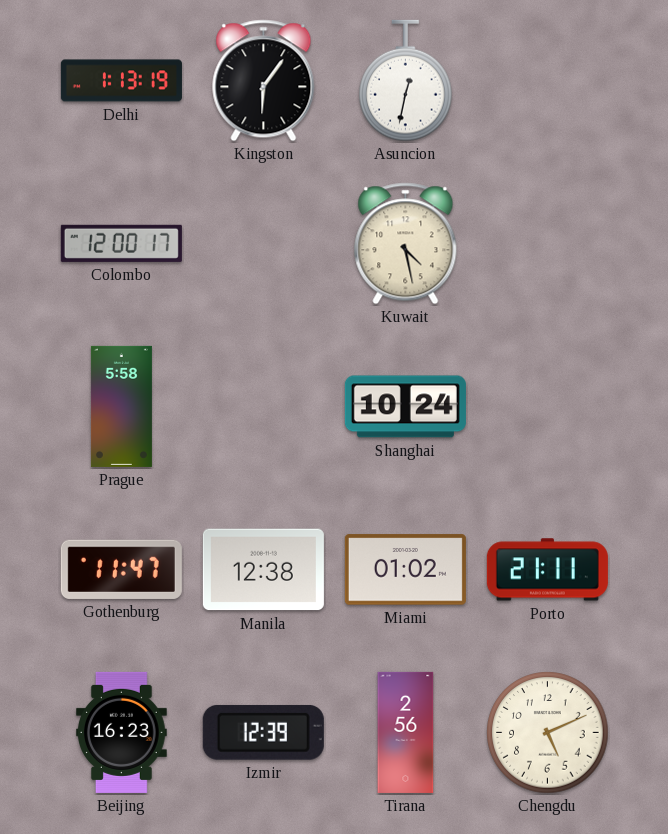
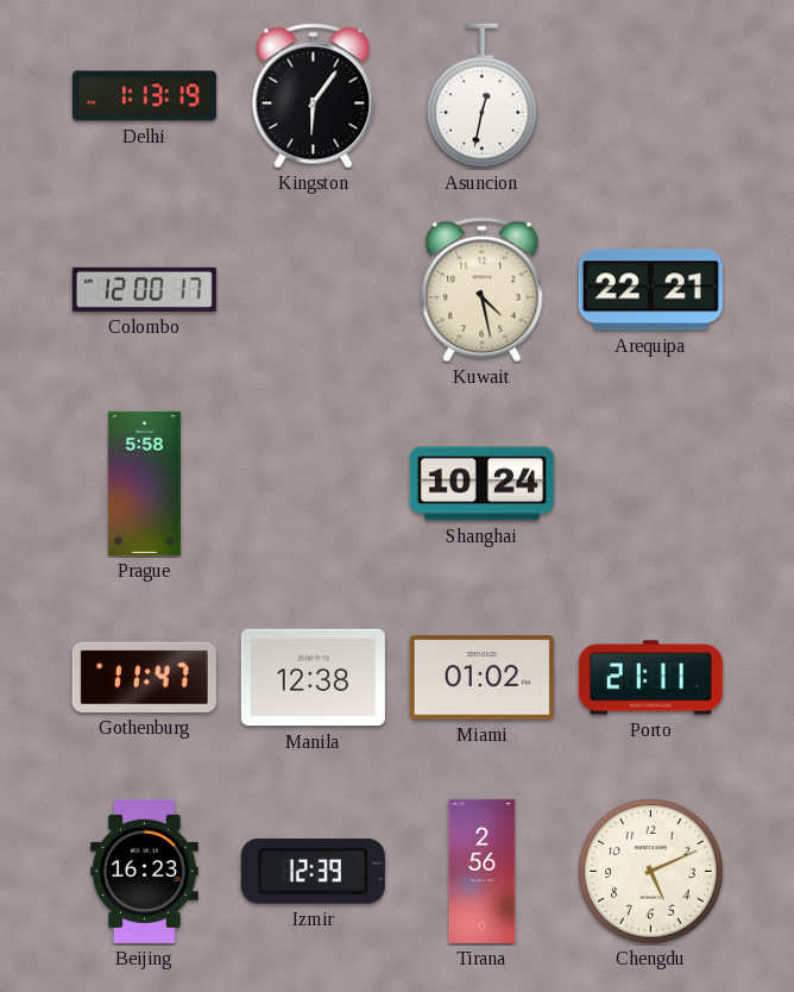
Arequipa: none -> 22:21 (650, 290)
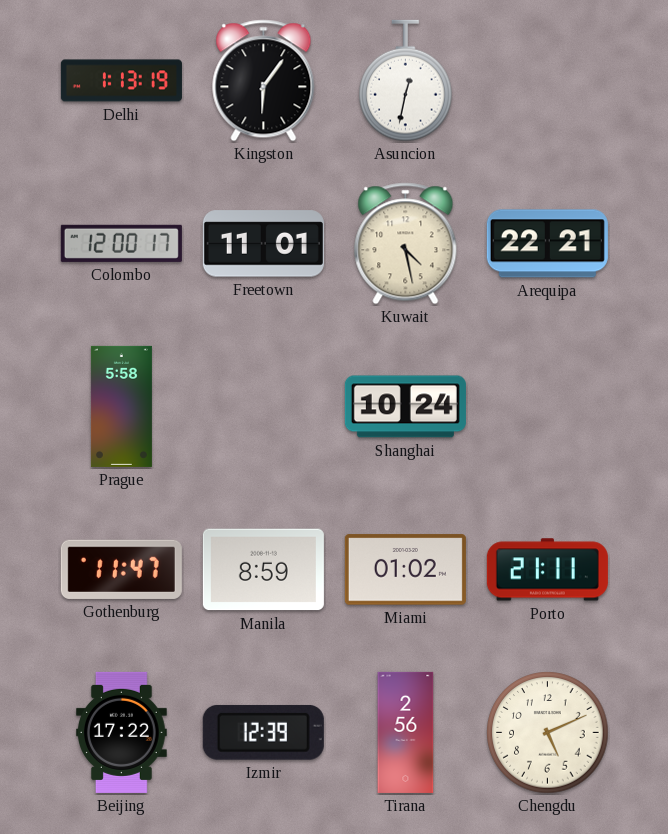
Freetown: none -> 11:01 (263, 244)
Manila: 12:38 -> 8:59 (263, 570)
Beijing: 16:23 -> 17:22 (122, 732)
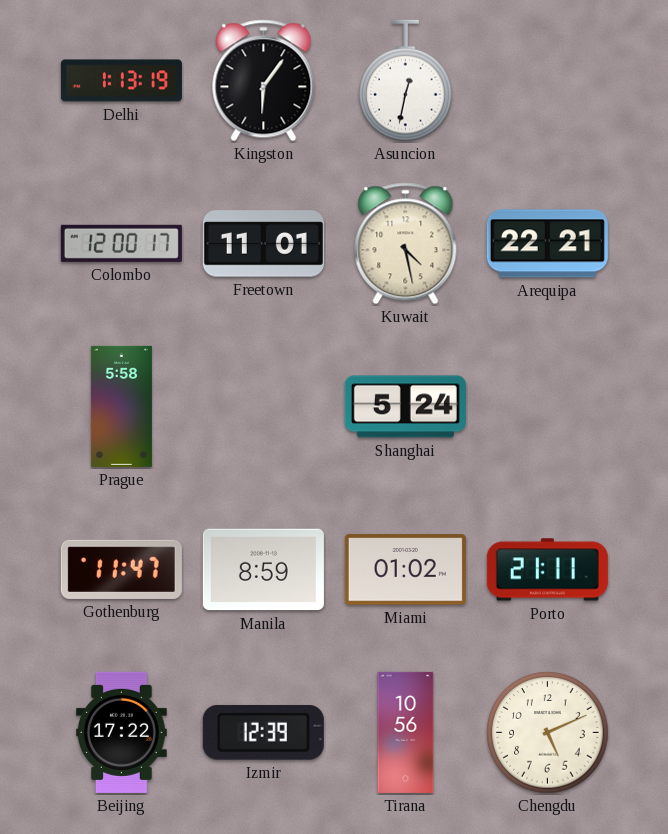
Shanghai: 10:24 -> 5:24 (405, 407)
Tirana: 2:56 -> 10:56 (406, 732)
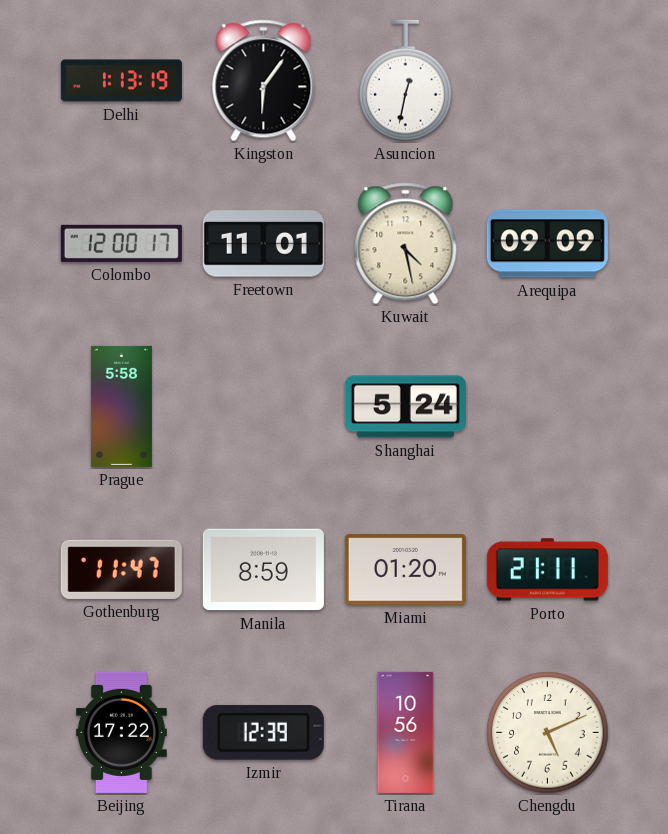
Arequipa: 22:21 -> 09:09 (547, 244)
Miami: 01:02 -> 01:20 (405, 570)
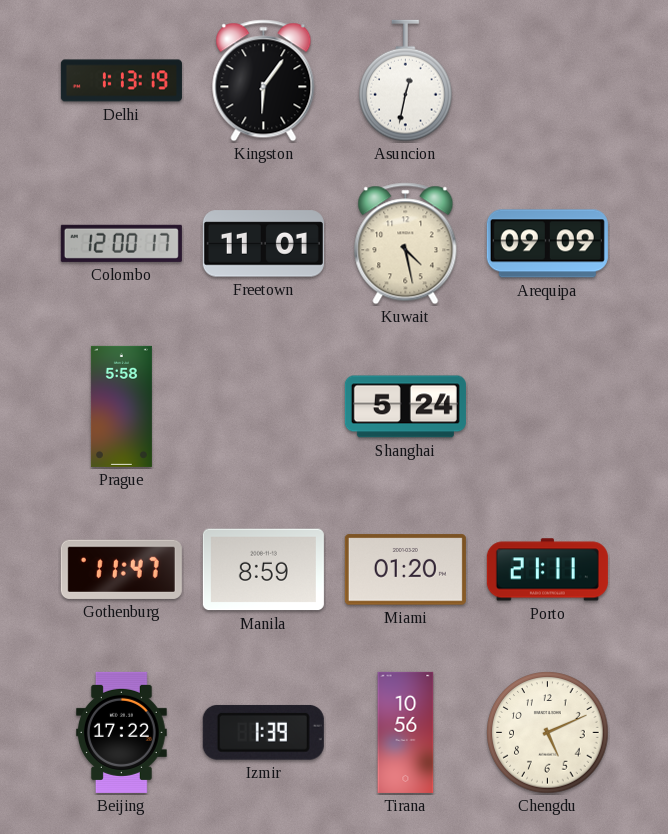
Izmir: 12:39 -> 1:39 (263, 732)
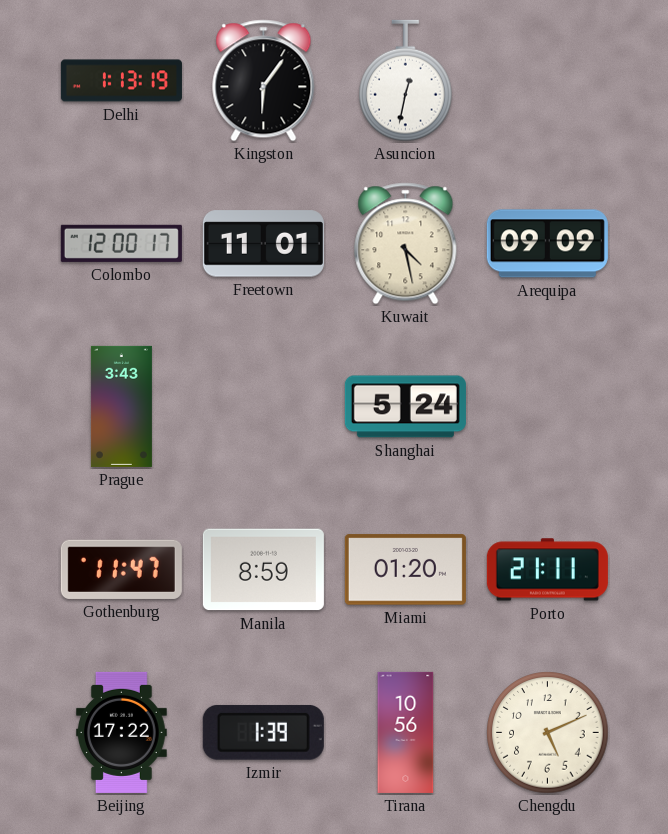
Prague: 5:58 -> 3:43 (121, 406)
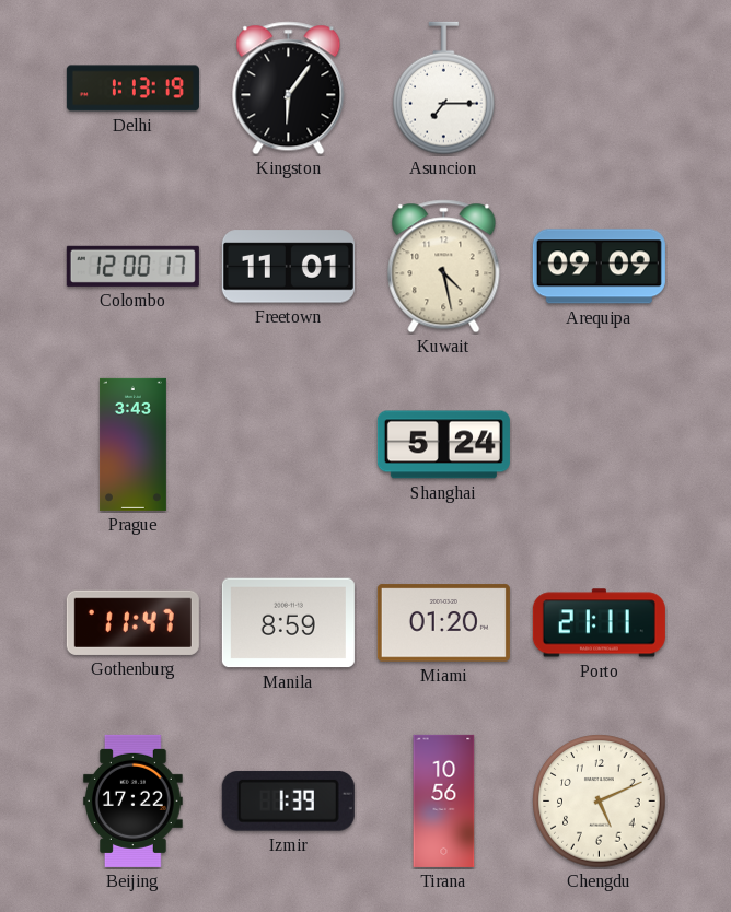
Asuncion: 12:32 -> 7:15 (444, 89)
